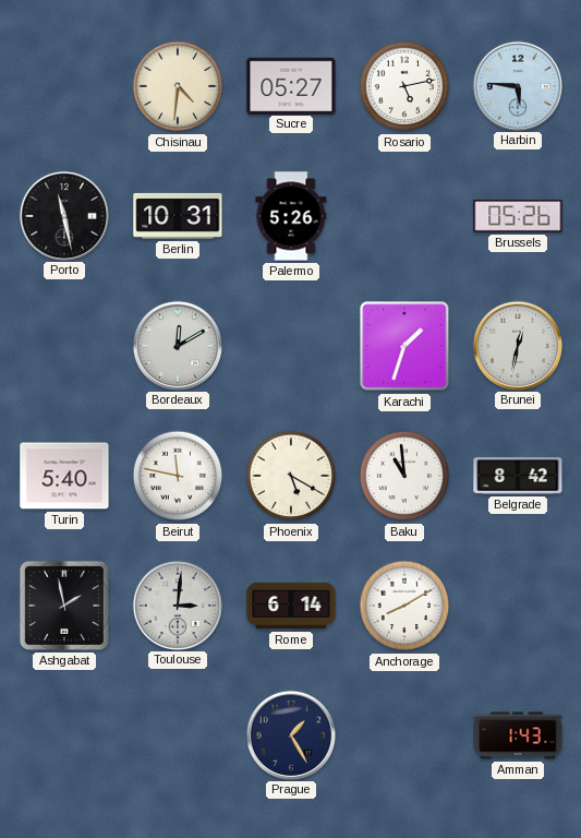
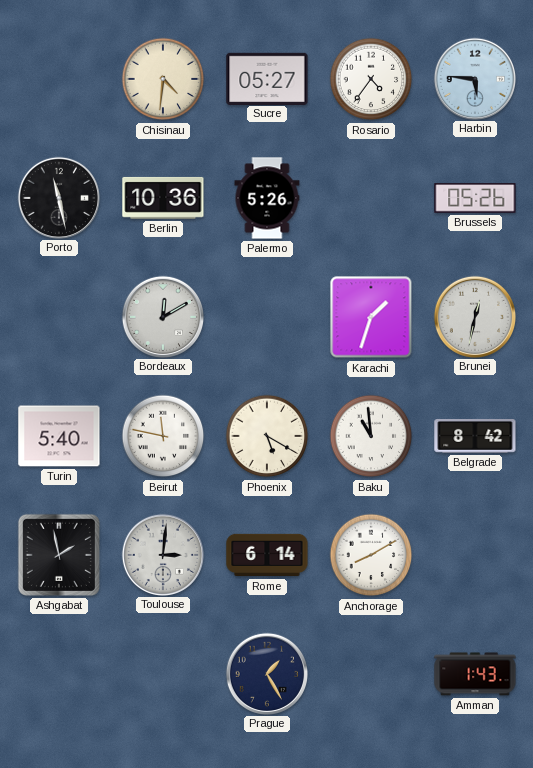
Rosario: 5:13 -> 4:36 (371, 79)
Berlin: 10:31 -> 10:36 (163, 198)
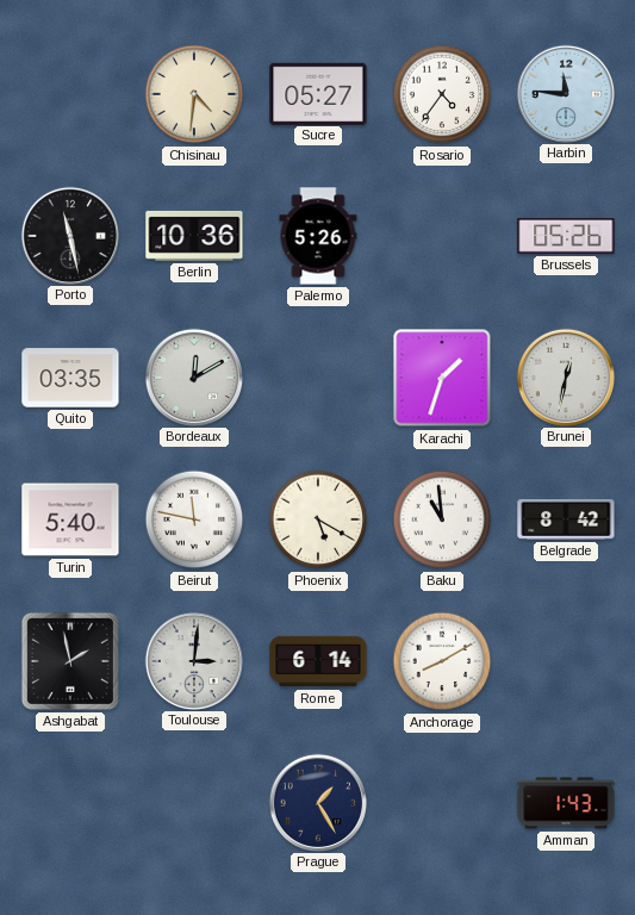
Harbin: 5:46 -> 11:46 (565, 93)
Quito: none -> 03:35 (70, 378)
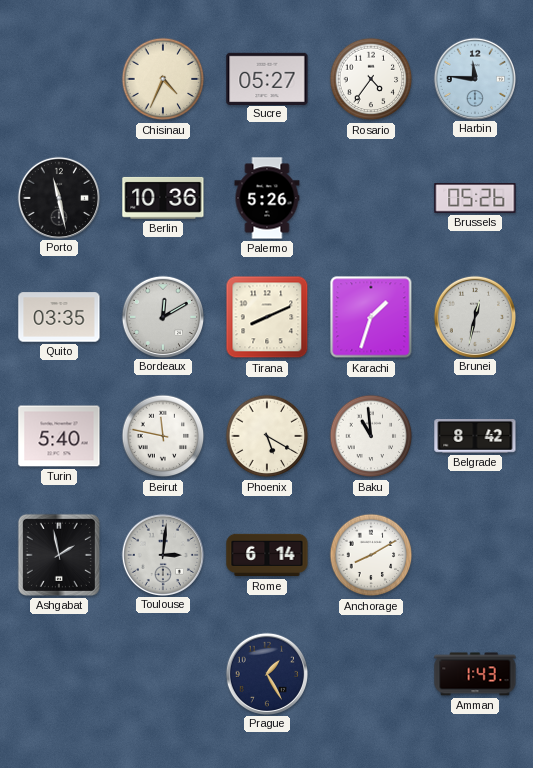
Chisinau: 4:31 -> 4:34 (163, 79)
Tirana: none -> 8:11 (267, 317)
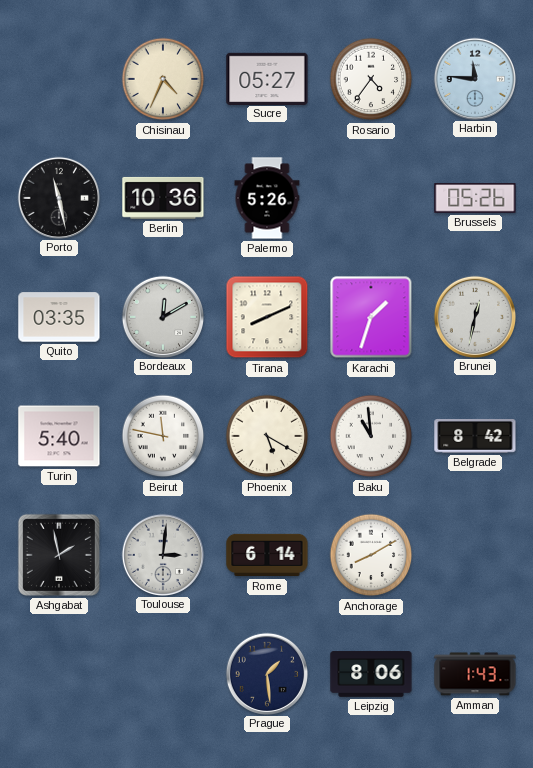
Prague: 1:25 -> 1:29 (266, 673)
Leipzig: none -> 8:06 (371, 674)
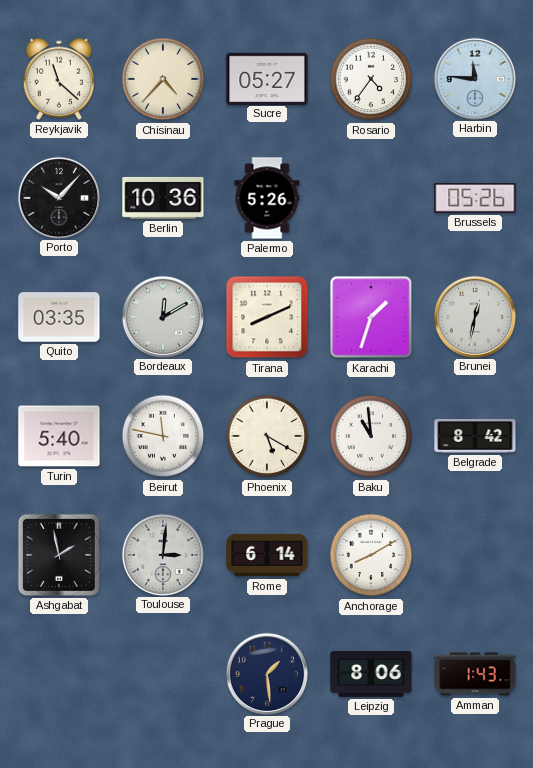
Reykjavik: none -> 11:22 (59, 79)
Chisinau: 4:34 -> 4:37 (163, 79)
Porto: 11:28 -> 10:07 (58, 197)
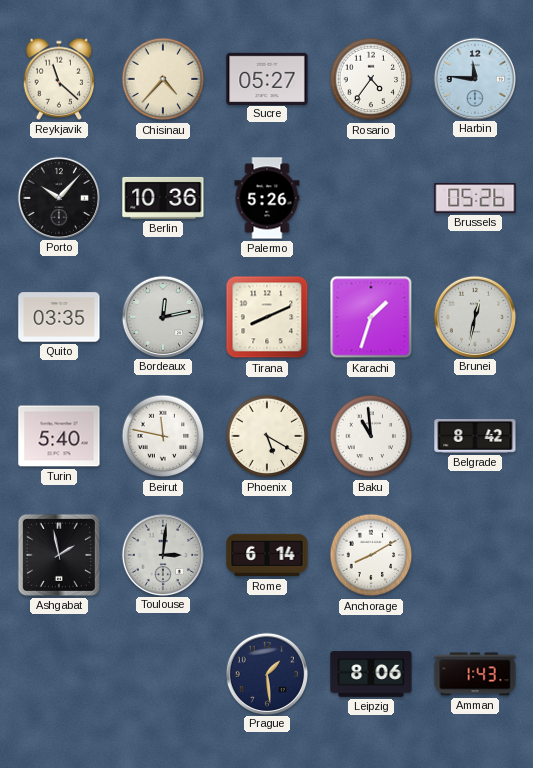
Bordeaux: 12:10 -> 12:13 (162, 316)
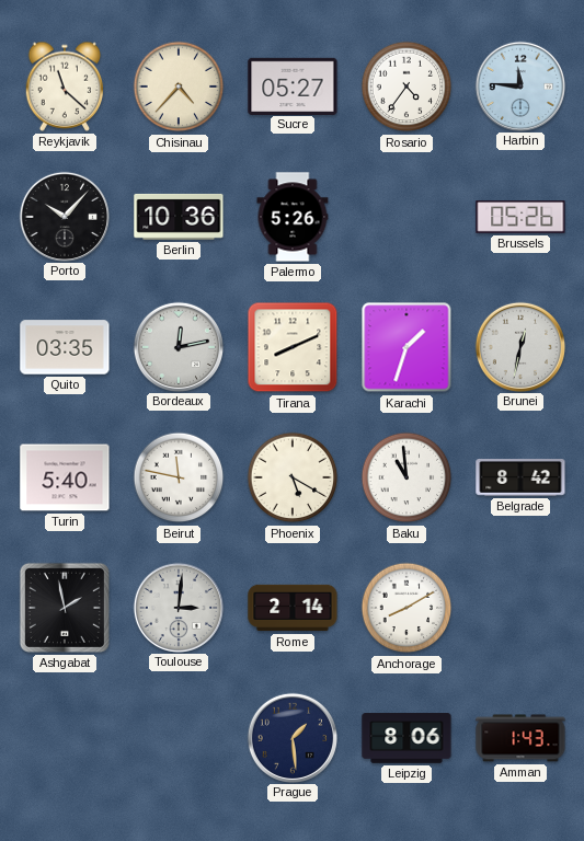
Rome: 6:14 -> 2:14 (293, 608)
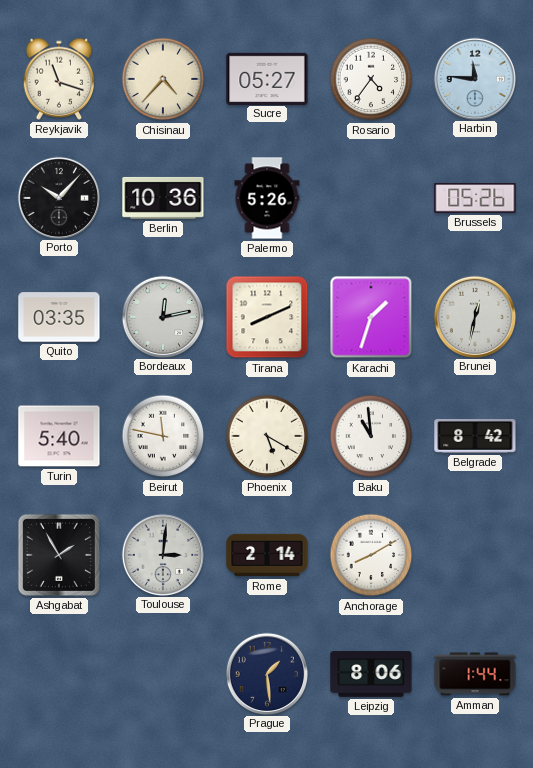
Reykjavik: 11:22 -> 11:18 (59, 79)
Ashgabat: 1:58 -> 1:55 (59, 555)
Amman: 1:43 -> 1:44 (475, 674)
